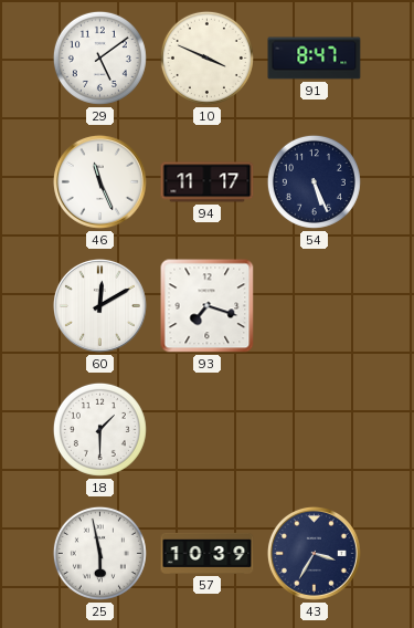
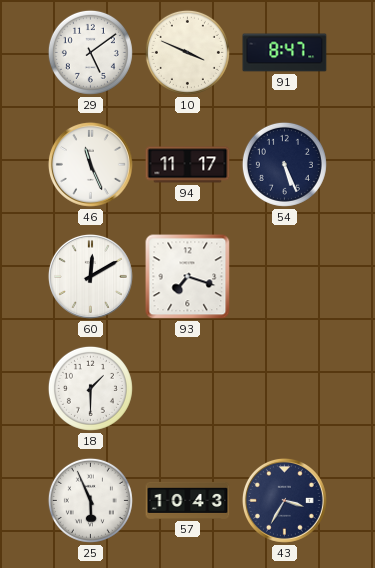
25: 5:58 -> 5:56 (90, 500)
57: 10:39 -> 10:43 (188, 500)
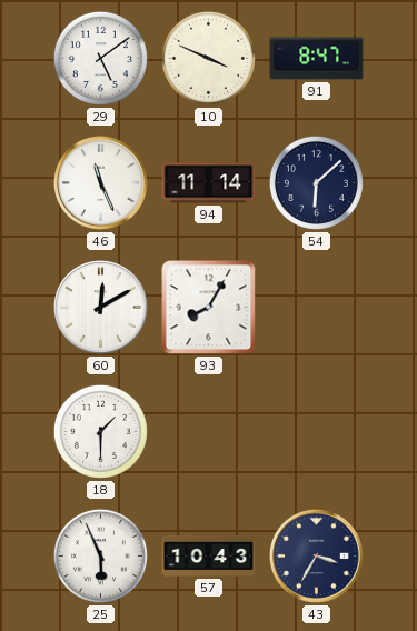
94: 11:17 -> 11:14 (209, 183)
54: 5:26 -> 6:08 (316, 182)
93: 7:18 -> 8:05 (209, 308)
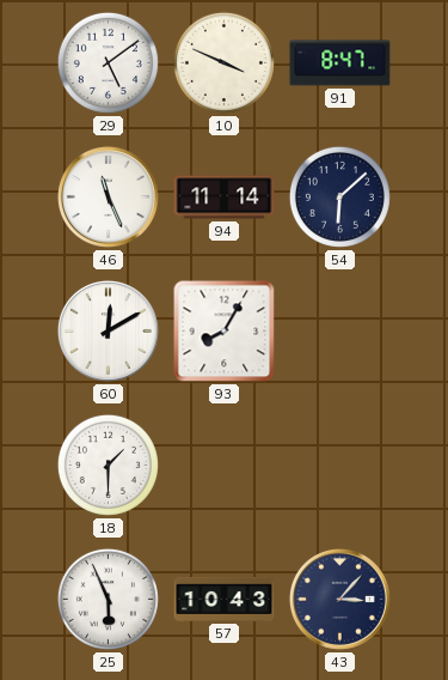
43: 3:35 -> 3:07 (339, 599)
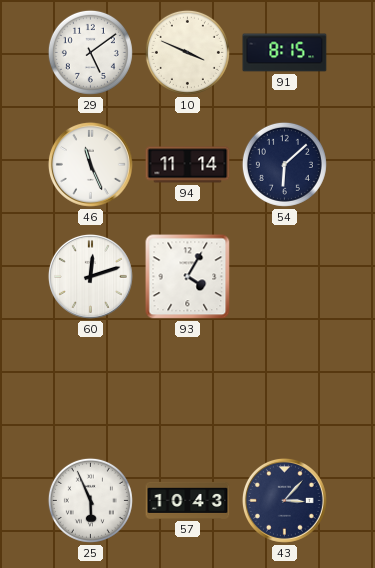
91: 8:47 -> 8:15 (285, 53)
60: 12:10 -> 12:12 (90, 276)
93: 8:05 -> 4:05 (188, 277)
18: 1:30 -> none (108, 465)
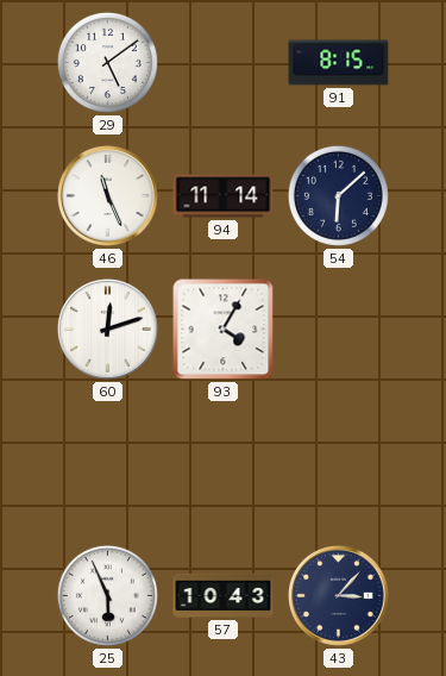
10: 3:49 -> none (187, 52)
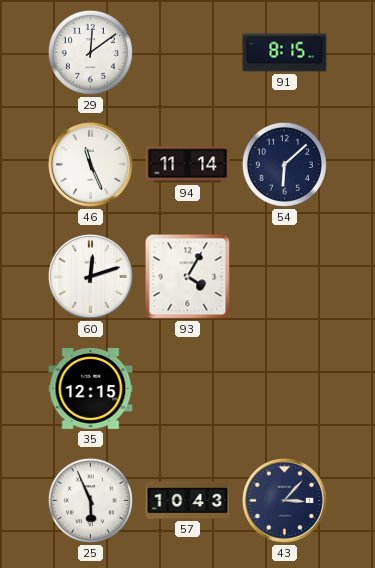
29: 5:09 -> 12:09 (90, 52)
35: none -> 12:15 (91, 388)
